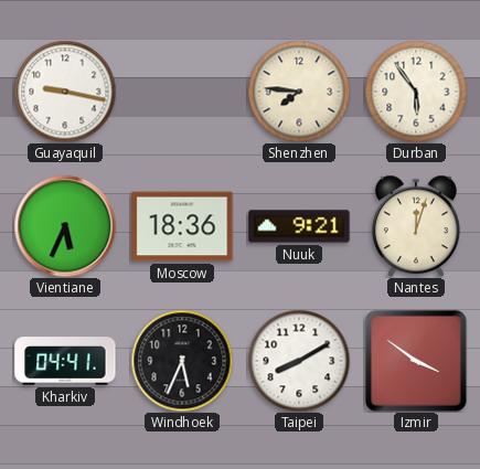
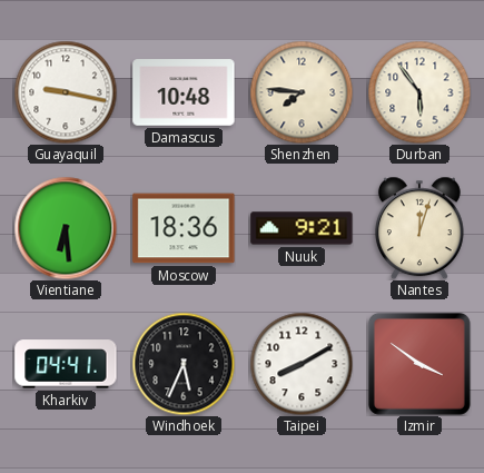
Damascus: none -> 10:48 (184, 92)
Vientiane: 5:34 -> 6:29 (66, 228)
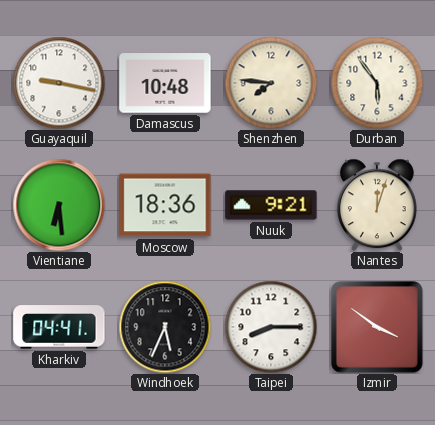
Taipei: 8:10 -> 8:15 (271, 327)
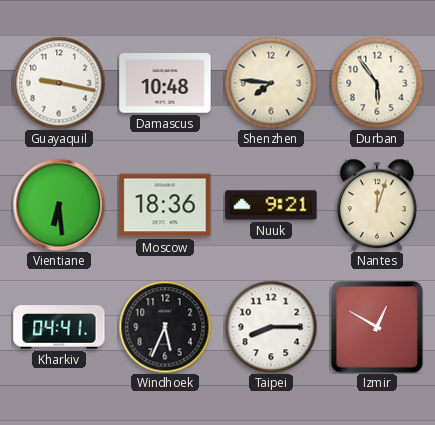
Izmir: 3:51 -> 12:50 (377, 327)
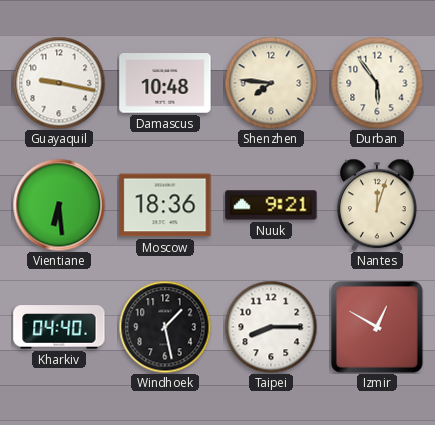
Kharkiv: 04:41 -> 04:40 (59, 327)
Windhoek: 5:34 -> 1:28 (165, 327)
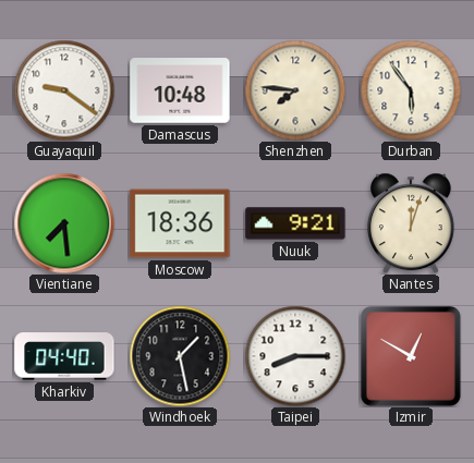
Guayaquil: 9:17 -> 9:21 (64, 90)
Vientiane: 6:29 -> 7:29 (64, 223)
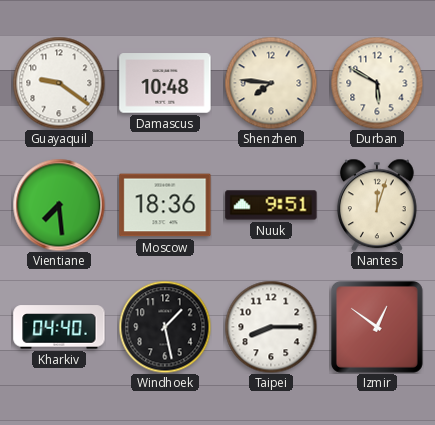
Durban: 5:54 -> 5:50 (377, 83)
Nuuk: 9:21 -> 9:51 (271, 205)
Izmir: 12:50 -> 12:51 (377, 327)
